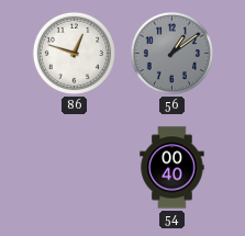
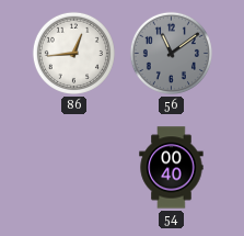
86: 12:48 -> 12:44 (73, 53)
56: 1:09 -> 11:09 (171, 53)
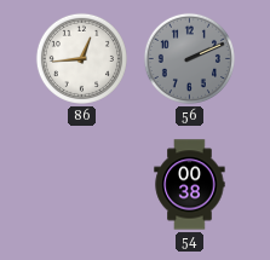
56: 11:09 -> 2:11 (189, 58)
54: 00:40 -> 00:38 (190, 185)
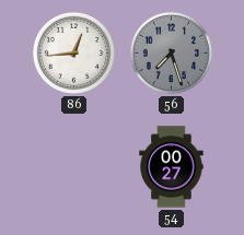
56: 2:11 -> 7:27 (171, 52)
54: 00:38 -> 00:27 (172, 167)
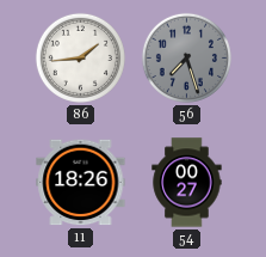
86: 12:44 -> 1:44 (80, 57)
11: none -> 18:26 (81, 183)
